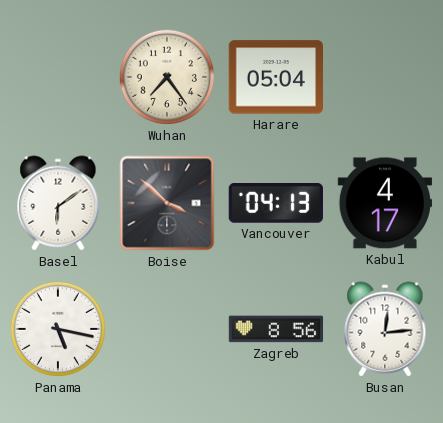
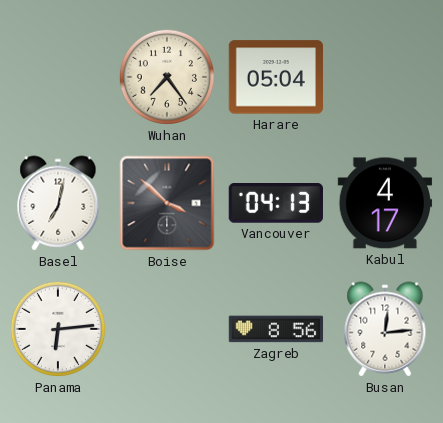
Basel: 6:09 -> 7:02 (58, 203)
Panama: 5:17 -> 6:14 (58, 329)
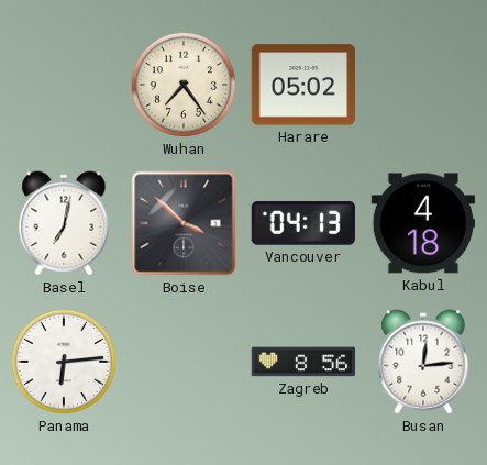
Harare: 05:04 -> 05:02 (302, 85)
Kabul: 4:17 -> 4:18 (423, 223)
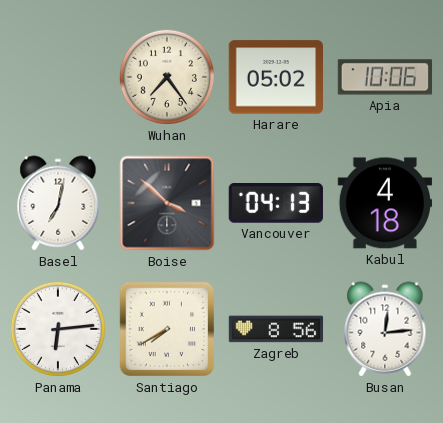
Apia: none -> 10:06 (385, 77)
Santiago: none -> 7:40 (167, 329)
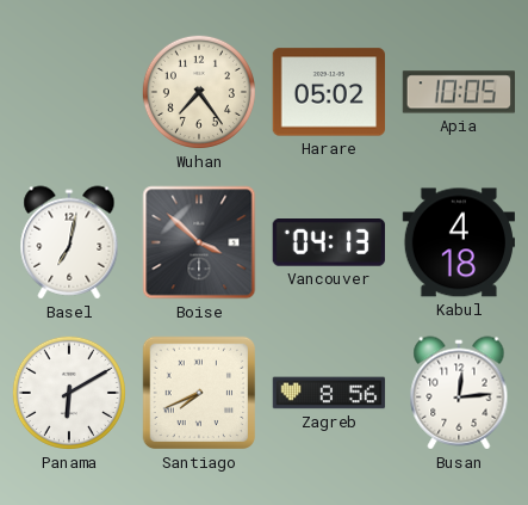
Apia: 10:06 -> 10:05 (459, 92)
Panama: 6:14 -> 6:10 (69, 393)
Santiago: 7:40 -> 7:41 (199, 393)
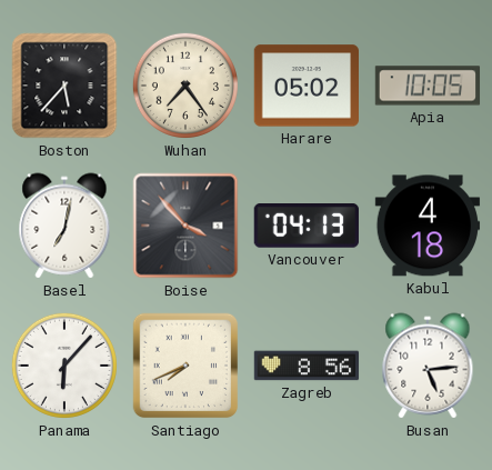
Boston: none -> 5:37 (64, 86)
Boise: 3:52 -> 3:53 (185, 226)
Panama: 6:10 -> 6:07 (64, 366)
Busan: 12:14 -> 5:14 (428, 366)
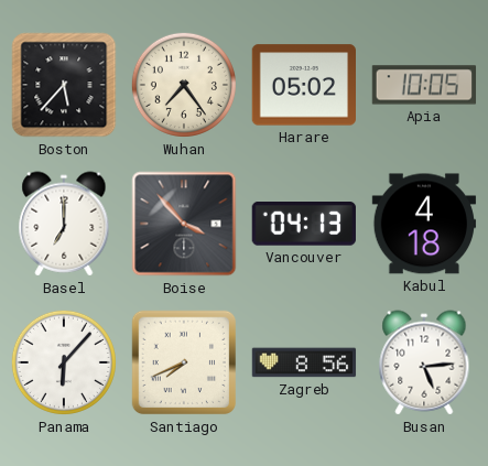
Basel: 7:02 -> 7:00 (64, 224)
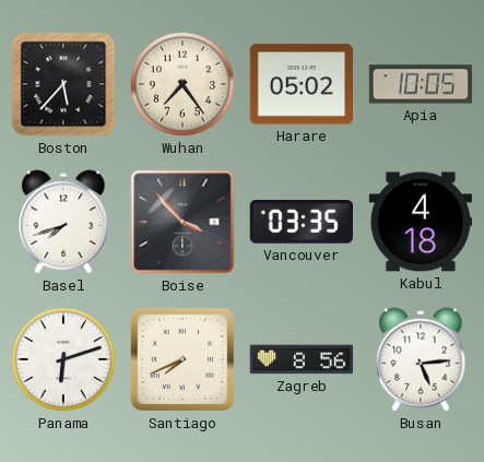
Basel: 7:00 -> 7:42 (63, 222)
Vancouver: 04:13 -> 03:35 (302, 223)
Panama: 6:07 -> 6:12 (63, 359)
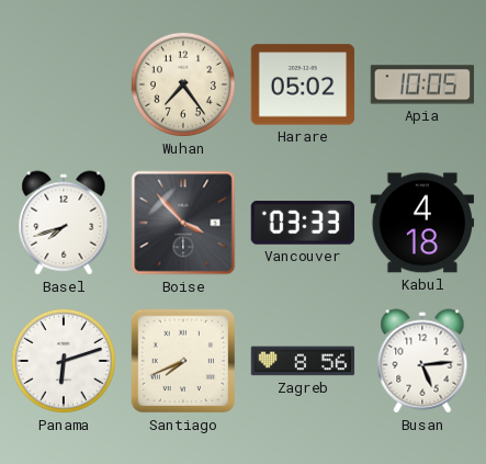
Boston: 5:37 -> none (63, 84)
Vancouver: 03:35 -> 03:33 (303, 224)
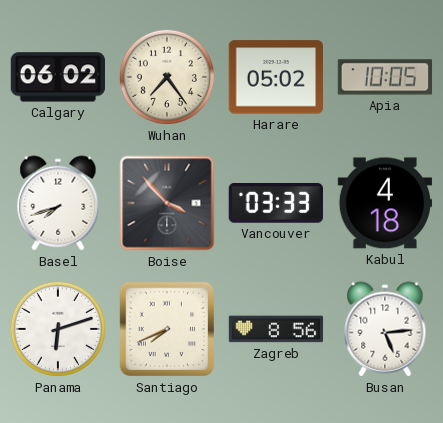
Calgary: none -> 06:02 (57, 77)
